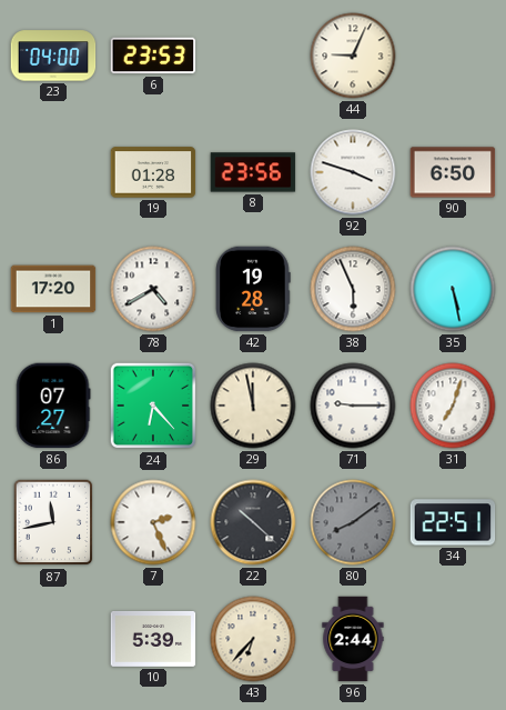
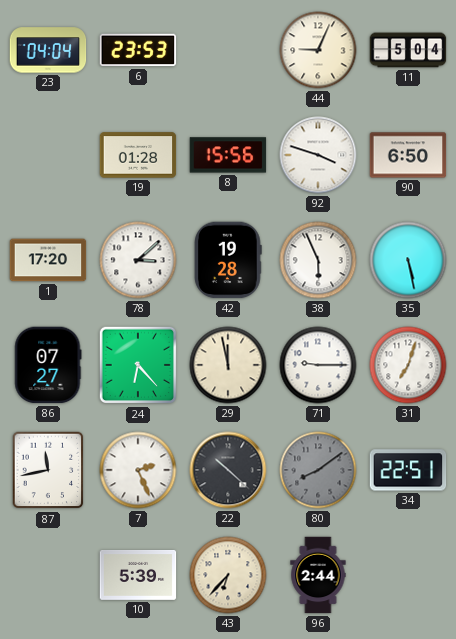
23: 04:00 -> 04:04 (48, 50)
11: none -> 5:04 (408, 50)
8: 23:56 -> 15:56 (228, 155)
78: 4:40 -> 3:08 (138, 260)
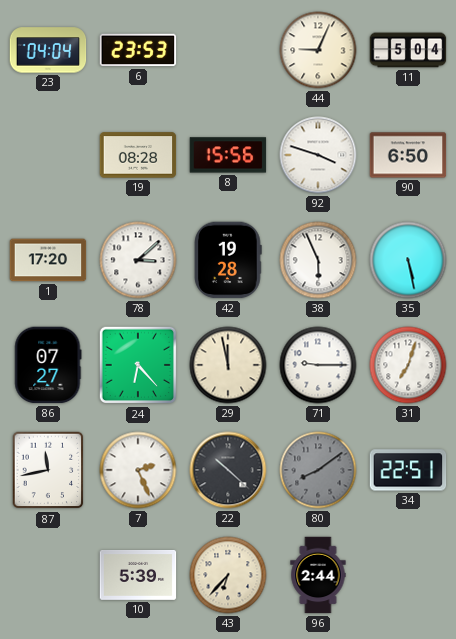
19: 01:28 -> 08:28 (138, 155)
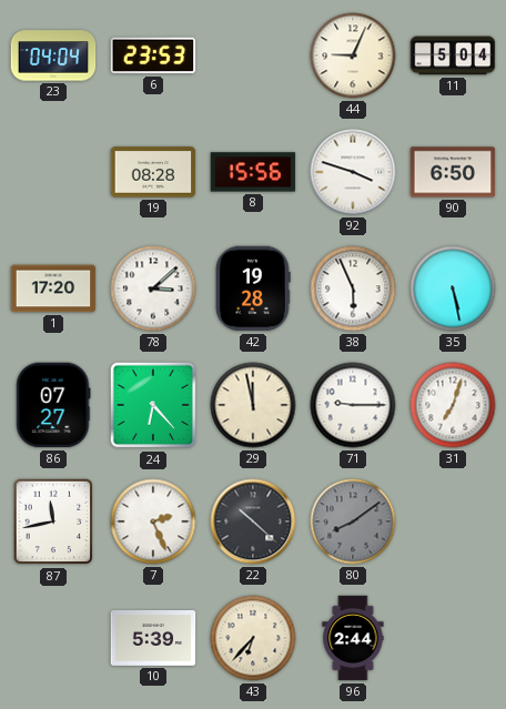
34: 22:51 -> none (408, 470)
